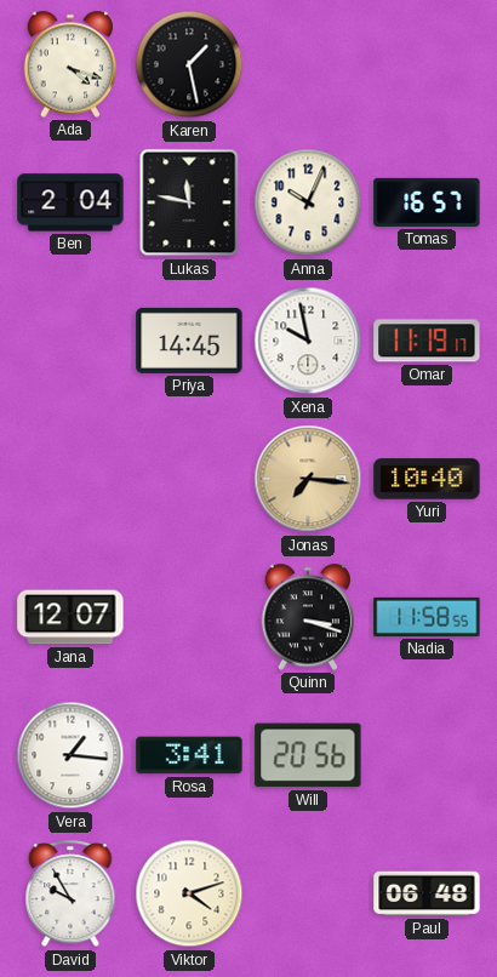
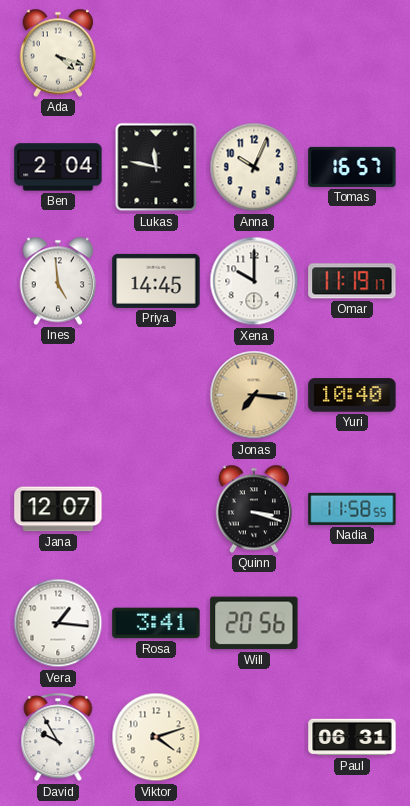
Karen: 1:28 -> none (189, 64)
Ines: none -> 4:59 (58, 281)
Xena: 9:58 -> 10:00 (254, 281)
Paul: 06:48 -> 06:31 (352, 737)
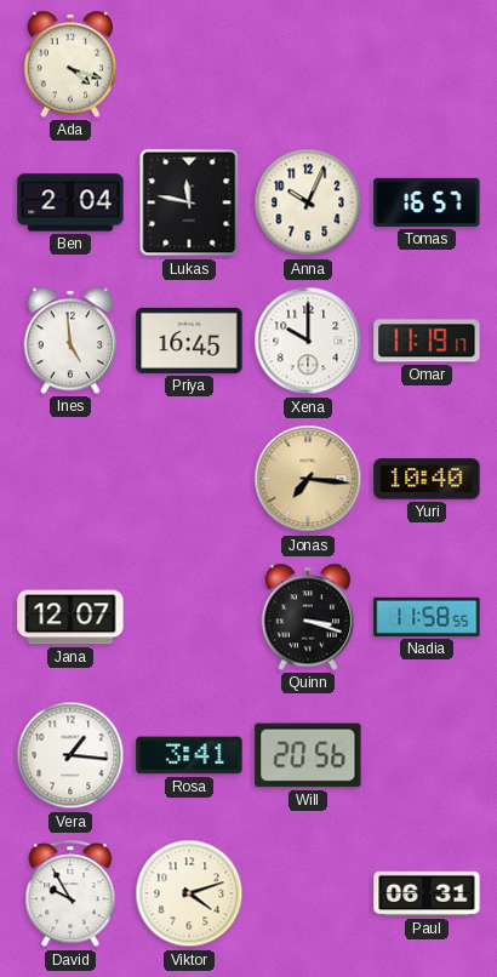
Priya: 14:45 -> 16:45 (189, 341)
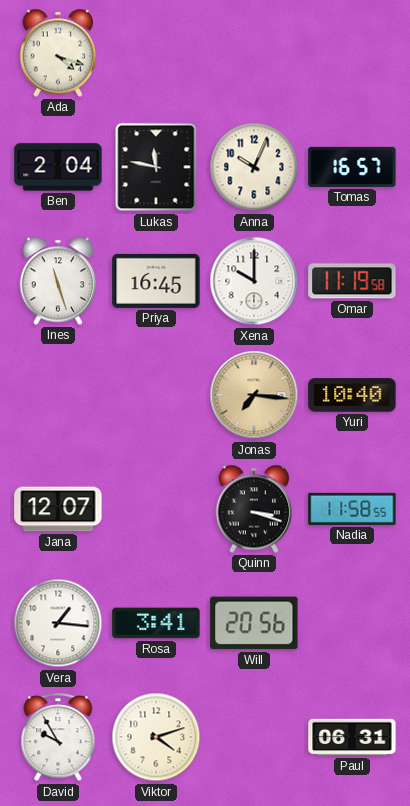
Ines: 4:59 -> 11:27 (58, 281)
Omar: 11:19:17 -> 11:19:58 (352, 281)
